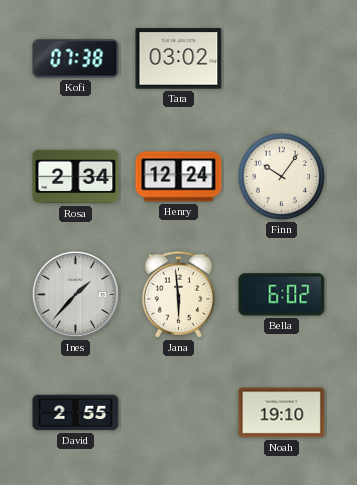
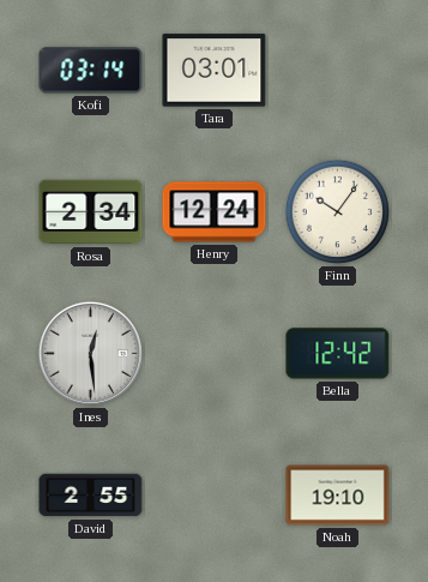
Kofi: 07:38 -> 03:14 (91, 71)
Tara: 03:02 -> 03:01 (215, 71)
Ines: 1:37 -> 12:29 (90, 353)
Jana: 5:59 -> none (178, 294)
Bella: 6:02 -> 12:42 (338, 354)
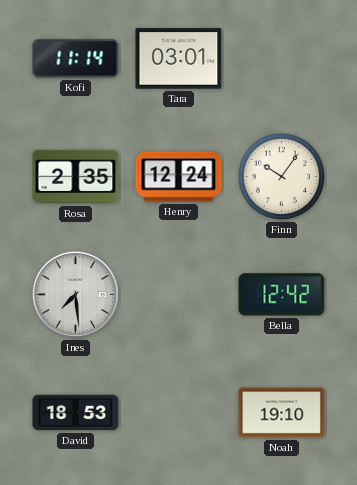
Kofi: 03:14 -> 11:14 (76, 59)
Rosa: 2:34 -> 2:35 (76, 177)
Ines: 12:29 -> 7:29 (75, 294)
David: 2:55 -> 18:53 (76, 413)
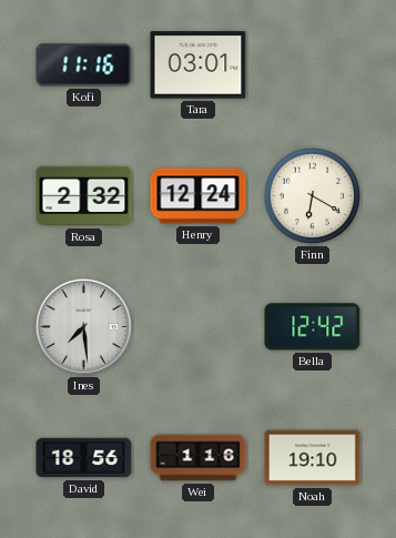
Kofi: 11:14 -> 11:16 (84, 65)
Rosa: 2:35 -> 2:32 (84, 196)
Finn: 10:06 -> 6:20 (312, 195)
David: 18:53 -> 18:56 (84, 458)
Wei: none -> 1:16 (199, 458)
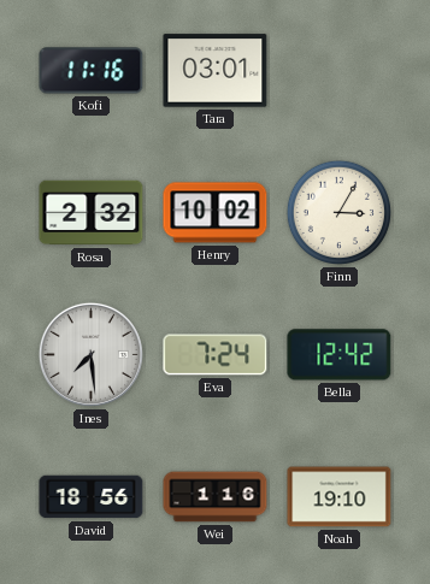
Henry: 12:24 -> 10:02 (216, 213)
Finn: 6:20 -> 3:05 (338, 212)
Eva: none -> 7:24 (216, 355)
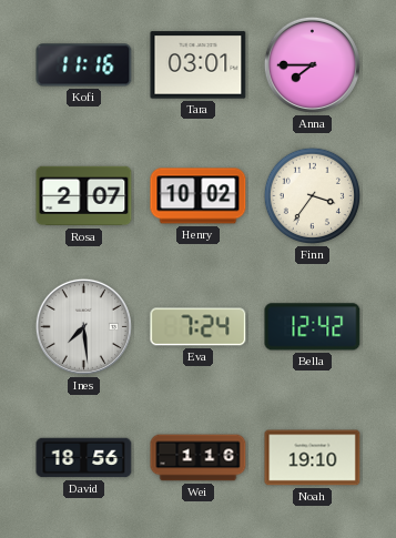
Anna: none -> 7:45 (312, 64)
Rosa: 2:32 -> 2:07 (84, 196)
Finn: 3:05 -> 3:36 (312, 195)
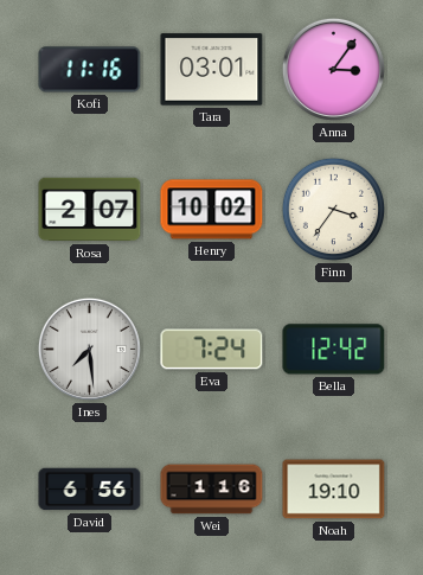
Anna: 7:45 -> 3:06 (333, 69)
David: 18:56 -> 6:56 (90, 490)
